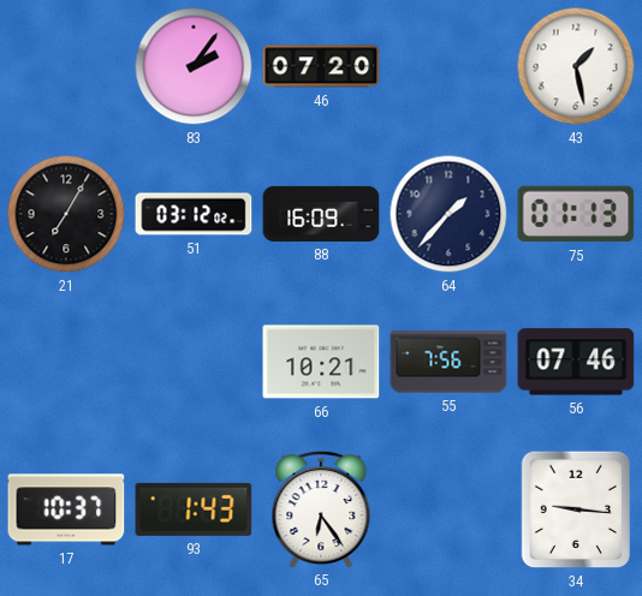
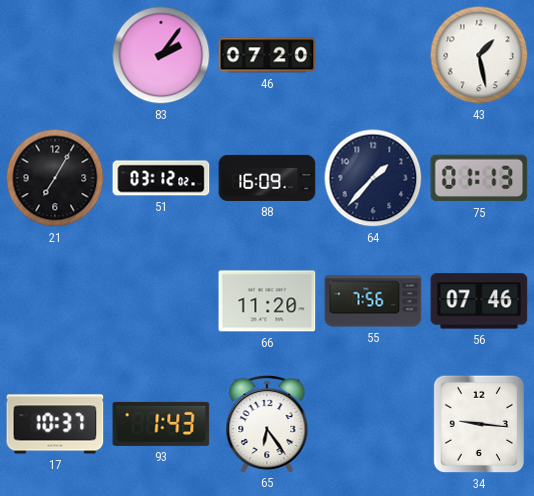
66: 10:21 -> 11:20 (267, 301)
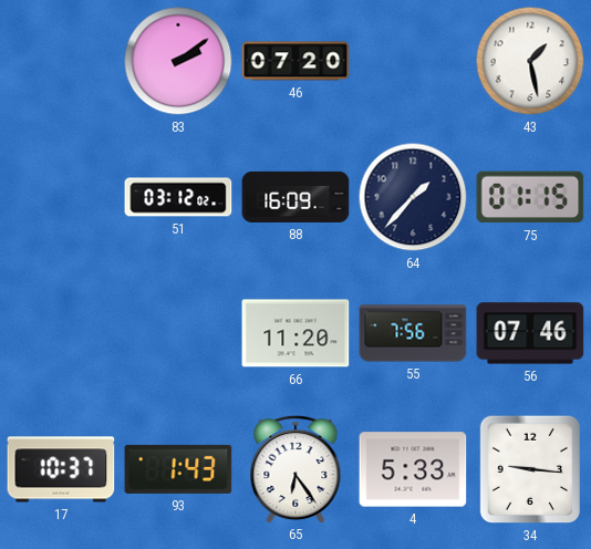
83: 2:06 -> 2:09 (178, 61)
21: 7:05 -> none (55, 178)
75: 01:13 -> 01:15 (530, 197)
4: none -> 5:33 (413, 469)
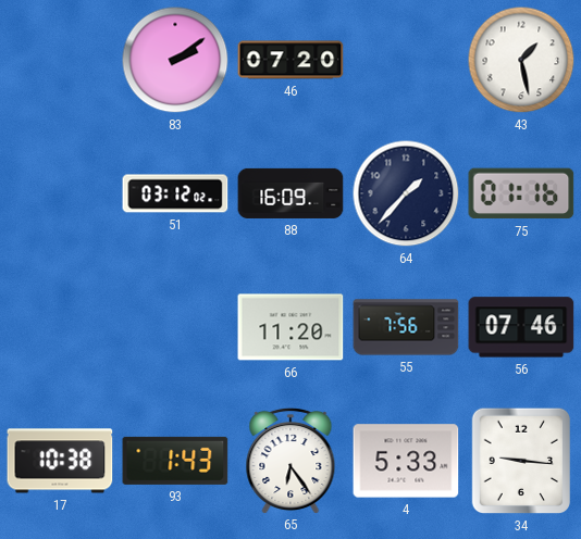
75: 01:15 -> 01:16 (521, 193)
17: 10:37 -> 10:38 (60, 461)
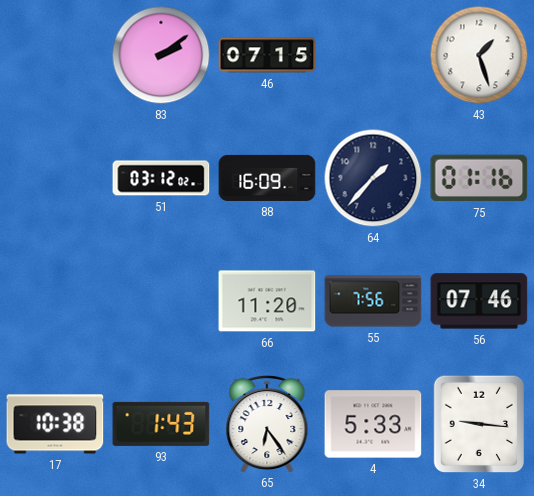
46: 07:20 -> 07:15 (267, 55)
43: 1:28 -> 1:27 (479, 55)
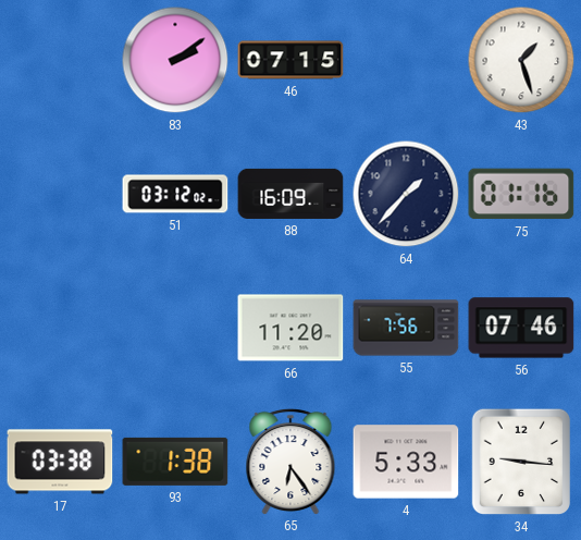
17: 10:38 -> 03:38 (60, 462)
93: 1:43 -> 1:38 (175, 462)
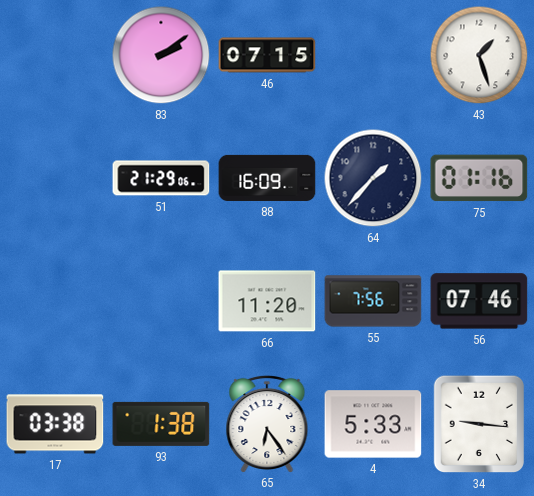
51: 03:12 -> 21:29 (161, 178)
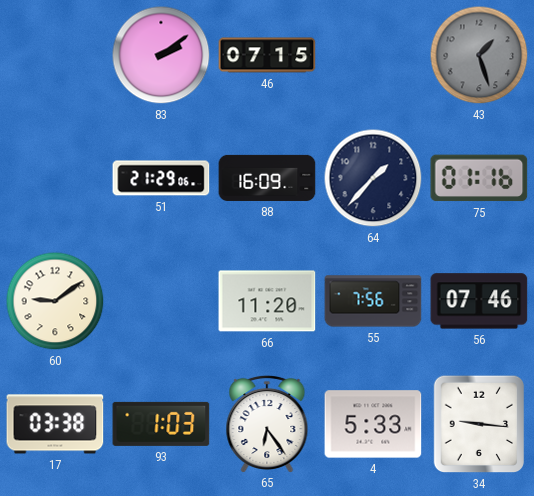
43 dial: white -> grey (479, 55)
60: none -> 9:09 (55, 301)
93: 1:38 -> 1:03 (161, 424)
